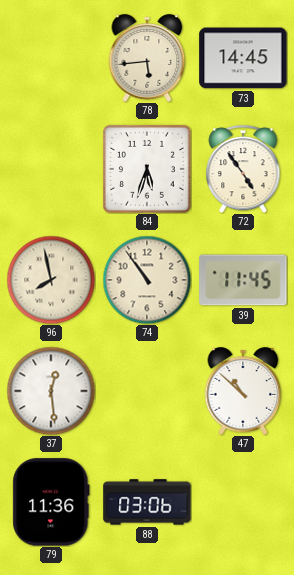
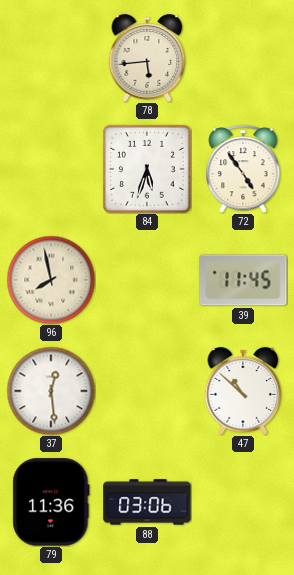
73: 14:45 -> none (243, 58)
74: 10:54 -> none (147, 280)
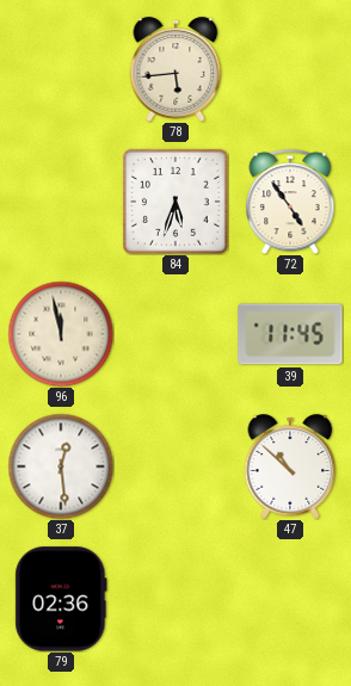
96: 7:58 -> 11:58 (61, 334)
79: 11:36 -> 02:36 (61, 599)
88: 03:06 -> none (147, 502)
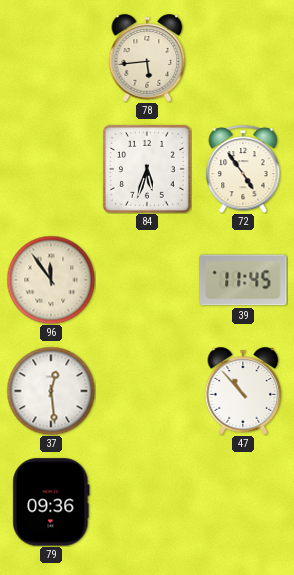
96: 11:58 -> 11:54 (51, 280)
47: 10:52 -> 10:53 (243, 391)
79: 02:36 -> 09:36 (51, 502)
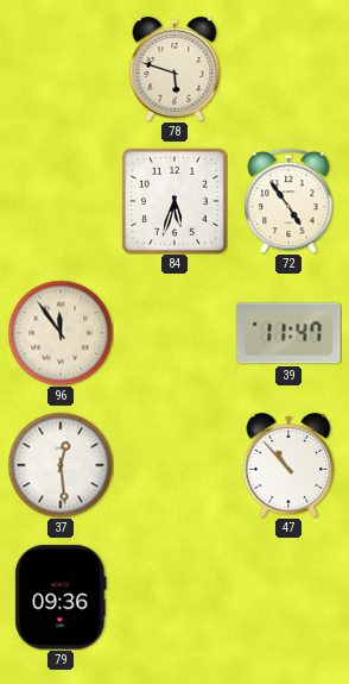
78: 5:44 -> 5:48 (174, 69)
39: 11:45 -> 11:47 (288, 333)
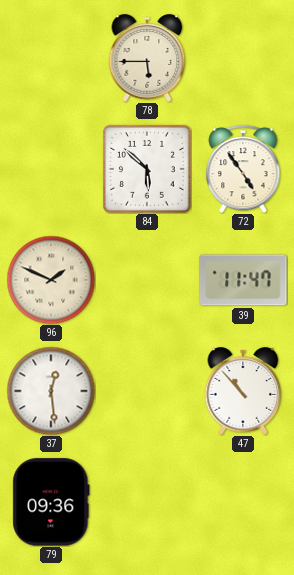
78: 5:48 -> 5:45 (147, 58)
84: 5:33 -> 5:52 (147, 169)
96: 11:54 -> 1:49 (51, 280)
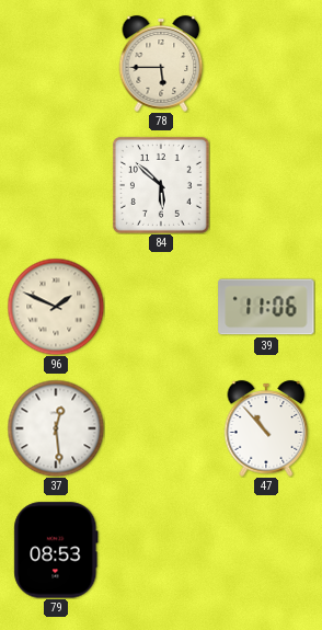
72: 4:54 -> none (243, 169)
39: 11:47 -> 11:06 (266, 307)
79: 09:36 -> 08:53 (56, 550)
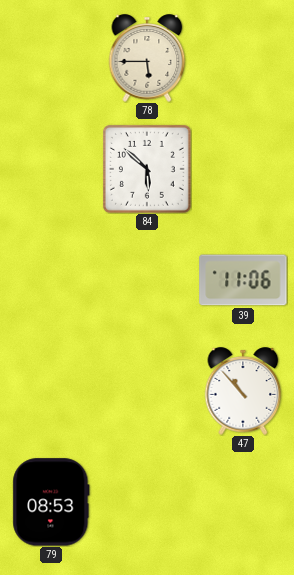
96: 1:49 -> none (56, 307)
37: 12:29 -> none (56, 428)
